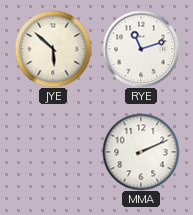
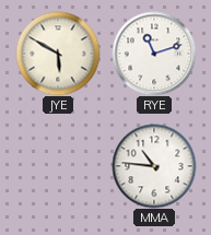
JYE: 5:52 -> 5:50 (58, 54)
MMA: 2:11 -> 10:46 (154, 166)
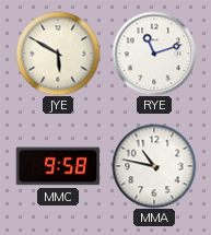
MMC: none -> 9:58 (58, 166)
MMA: 10:46 -> 10:47 (154, 166)
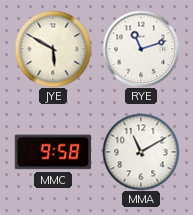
MMA: 10:47 -> 11:10 (141, 152)
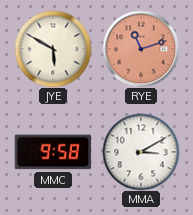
RYE dial: white -> salmon (141, 49)
MMA: 11:10 -> 3:10 (141, 152)
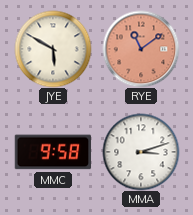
RYE: 11:12 -> 11:09 (141, 49)
MMA: 3:10 -> 3:12 (141, 152)
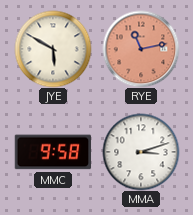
RYE: 11:09 -> 11:13 (141, 49)
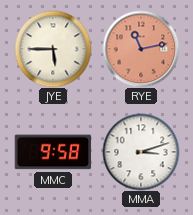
JYE: 5:50 -> 5:45 (53, 49)
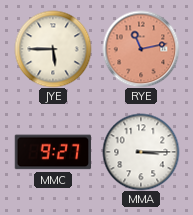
MMC: 9:58 -> 9:27 (53, 152)
MMA: 3:12 -> 3:15 (141, 152)
